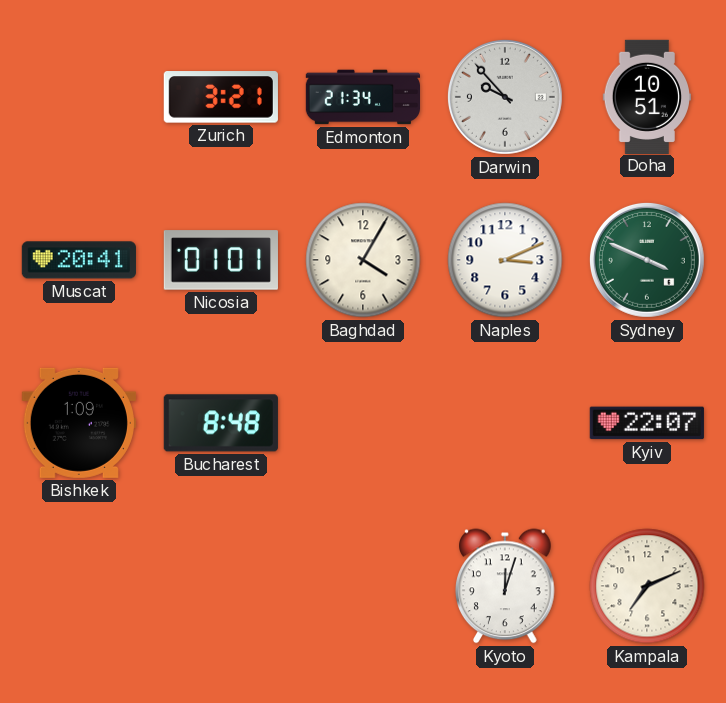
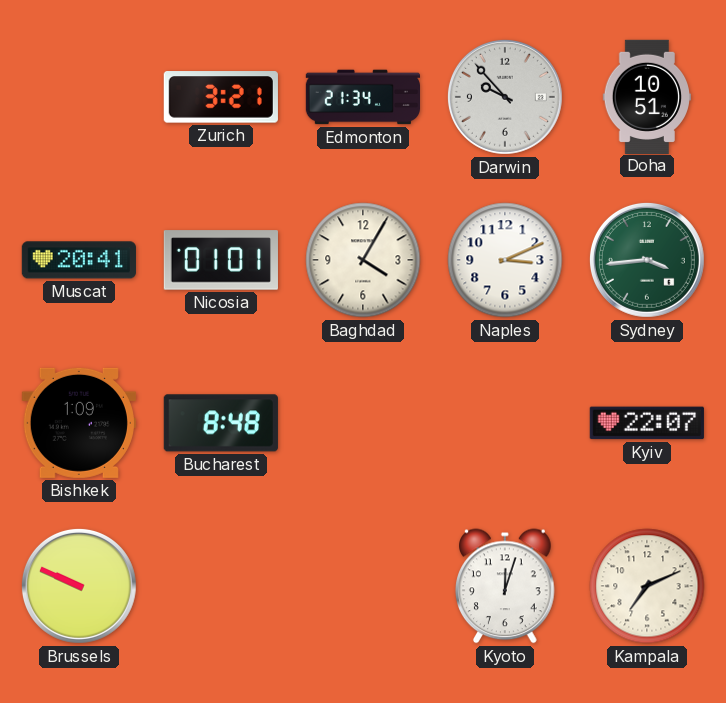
Sydney: 3:49 -> 3:44 (647, 260)
Brussels: none -> 9:49 (79, 586)
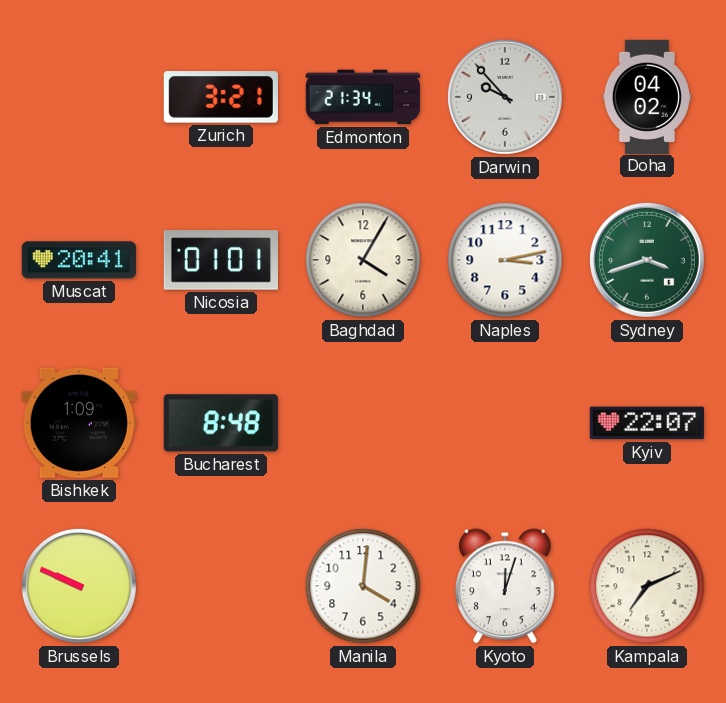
Doha: 10:51 -> 04:02 (646, 96)
Naples: 3:11 -> 3:13 (505, 260)
Sydney: 3:44 -> 3:42 (647, 260)
Manila: none -> 4:01 (363, 586)
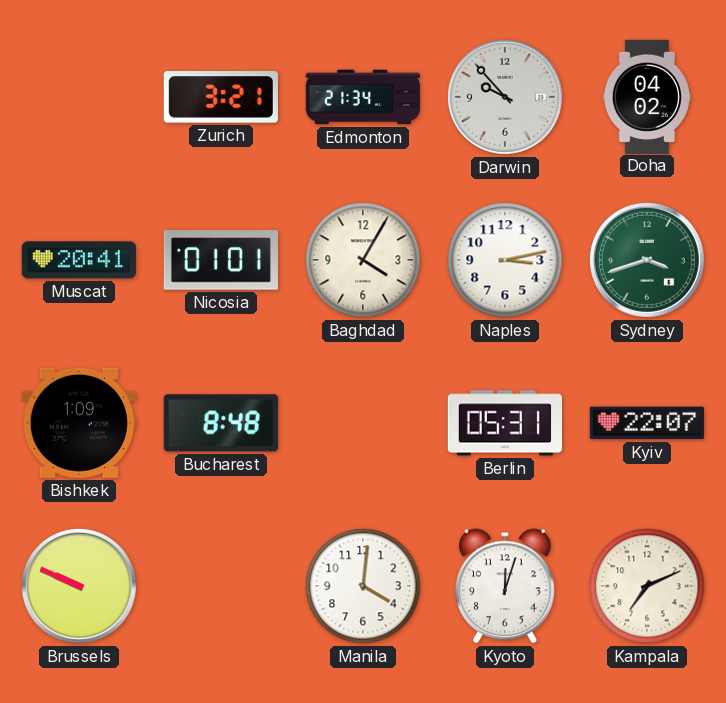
Berlin: none -> 05:31 (505, 423)
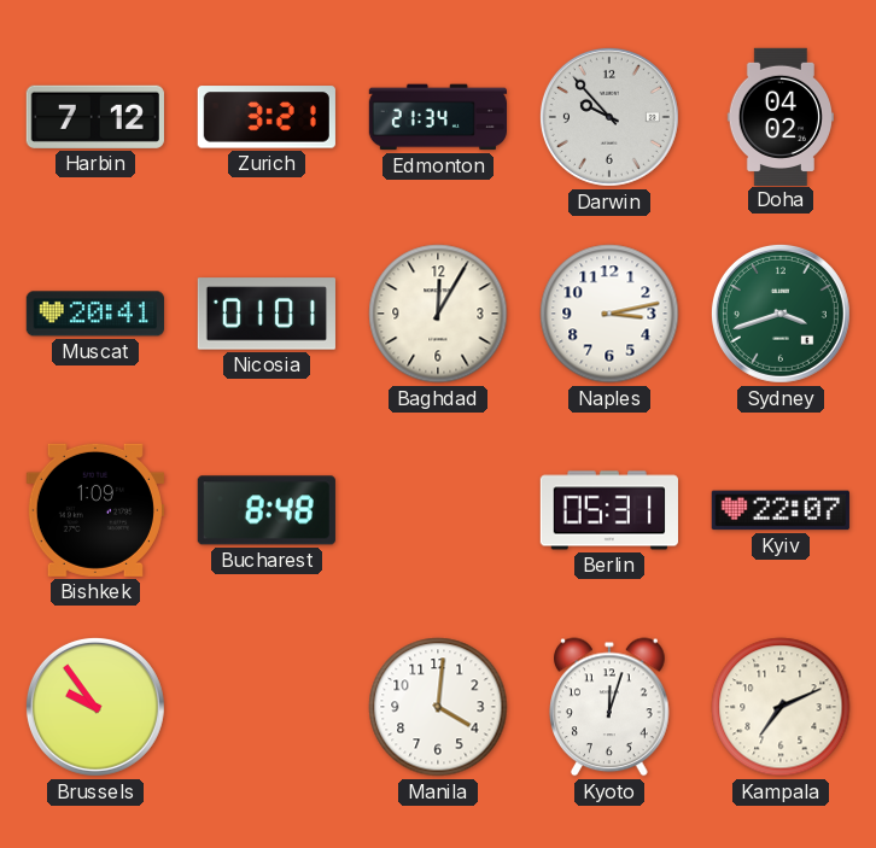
Harbin: none -> 7:12 (95, 117)
Baghdad: 4:05 -> 12:05 (438, 314)
Brussels: 9:49 -> 9:54 (95, 707)
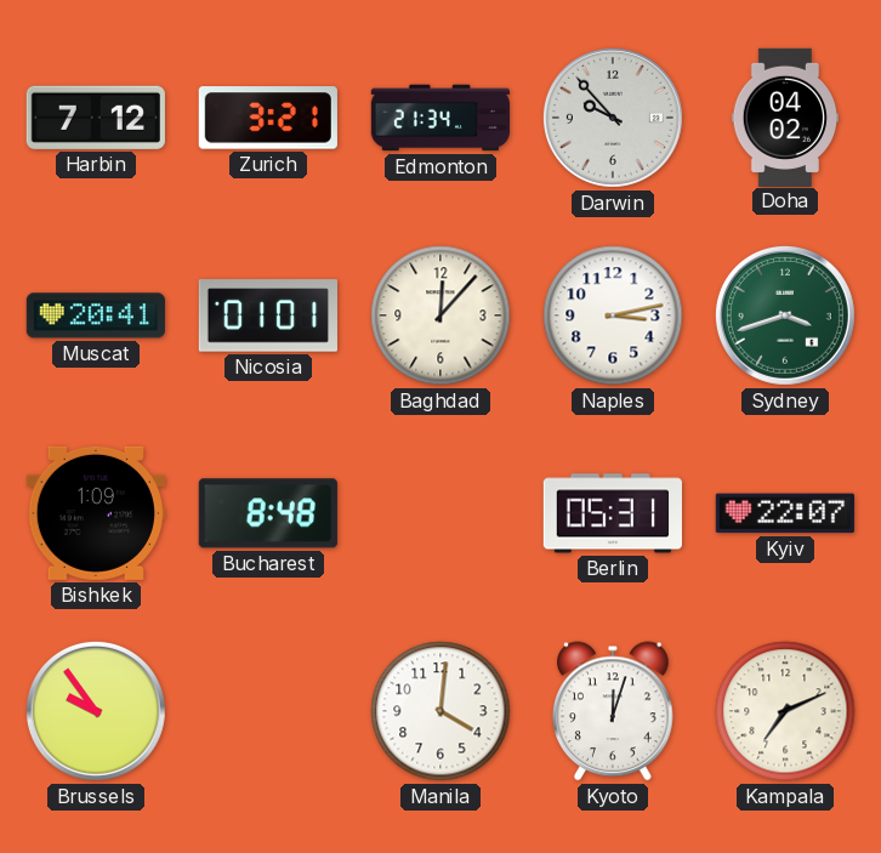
Baghdad: 12:05 -> 12:07 (440, 315)
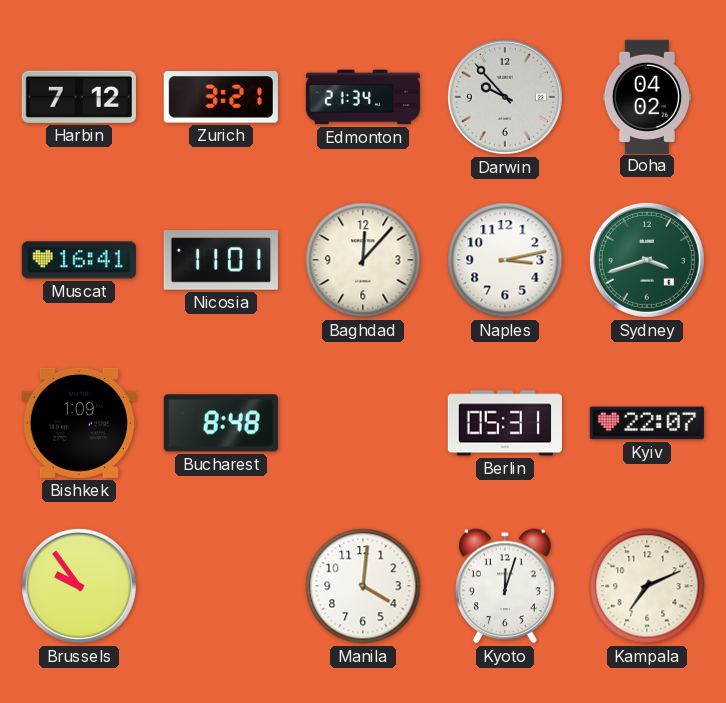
Muscat: 20:41 -> 16:41 (79, 260)
Nicosia: 01:01 -> 11:01 (221, 260)
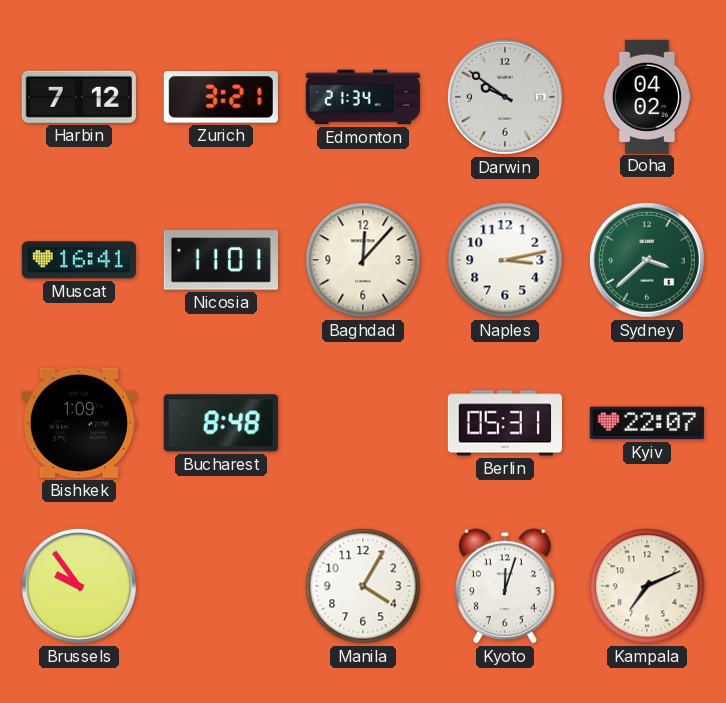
Darwin: 9:53 -> 9:51 (505, 97)
Sydney: 3:42 -> 3:38 (647, 260)
Manila: 4:01 -> 4:05 (363, 586)
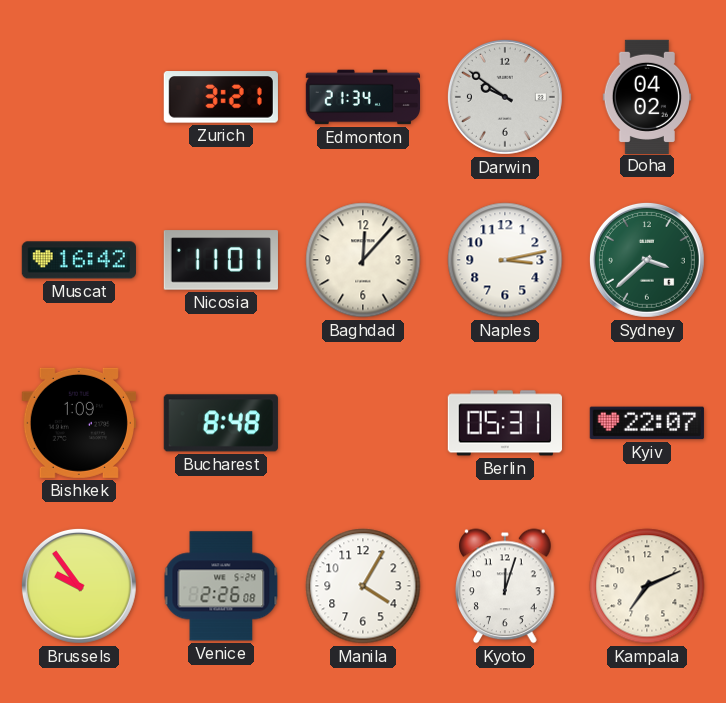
Harbin: 7:12 -> none (79, 97)
Muscat: 16:41 -> 16:42 (79, 260)
Venice: none -> 2:26 (221, 586)
